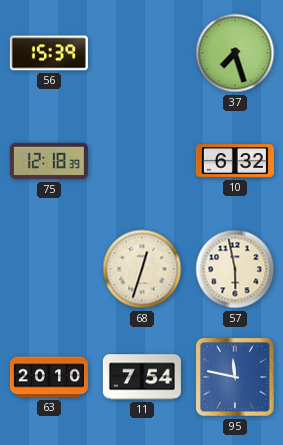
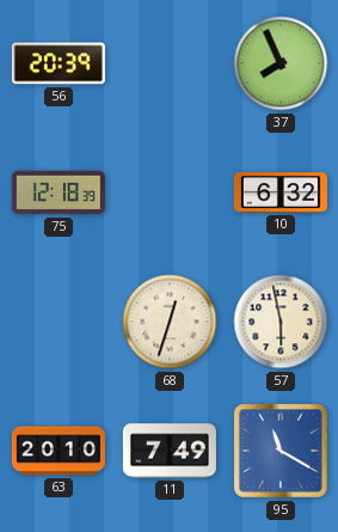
56: 15:39 -> 20:39 (59, 63)
37: 7:27 -> 7:56 (281, 63)
11: 7:54 -> 7:49 (170, 451)
95: 11:47 -> 11:20 (281, 451)
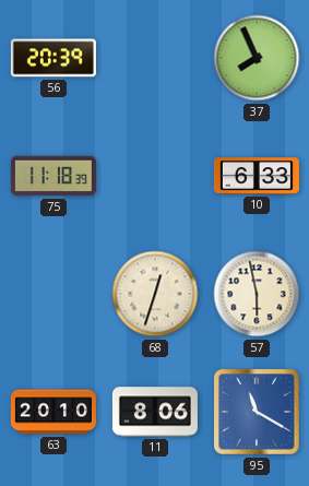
75: 12:18 -> 11:18 (54, 176)
10: 6:32 -> 6:33 (257, 176)
11: 7:49 -> 8:06 (155, 412)
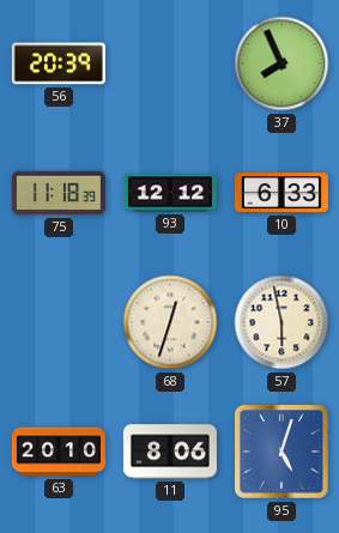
93: none -> 12:12 (170, 193)
95: 11:20 -> 5:03 (282, 452)
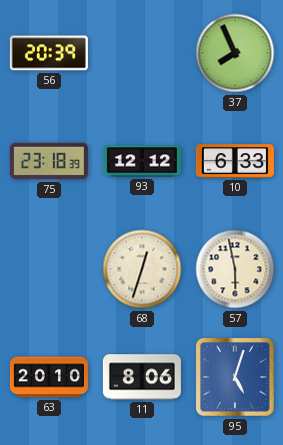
75: 11:18 -> 23:18 (49, 161)
